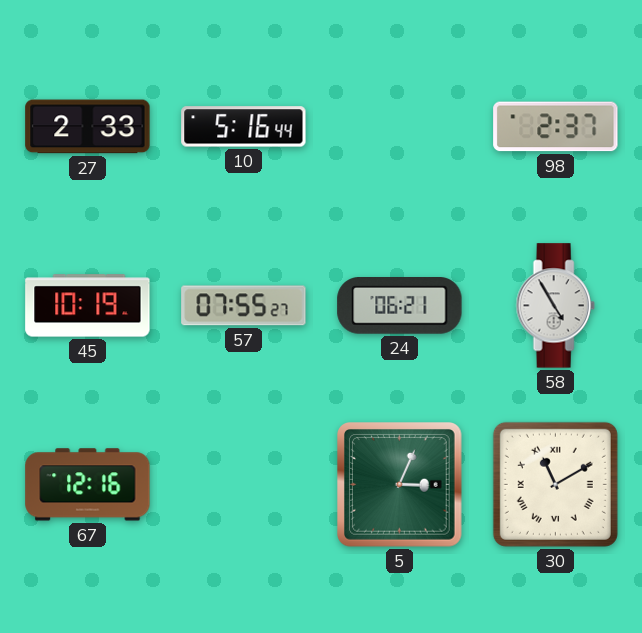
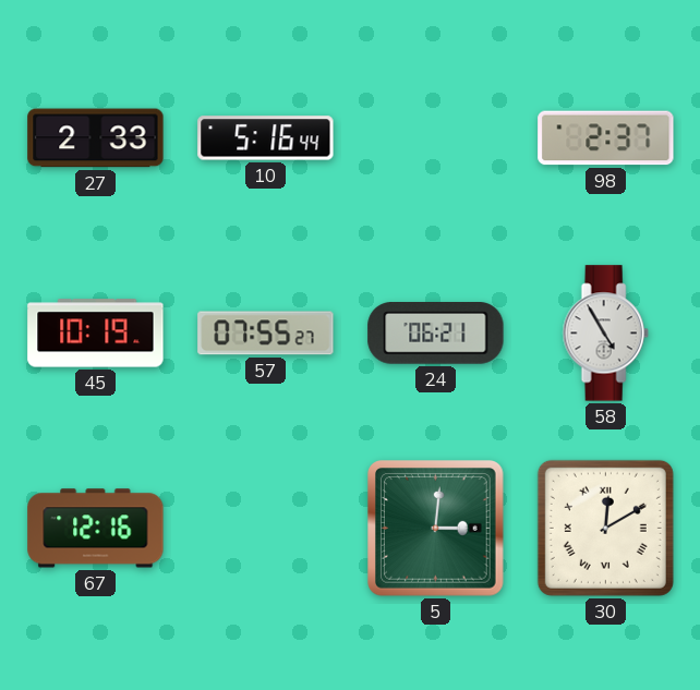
5: 3:04 -> 3:01 (436, 529)
30: 11:10 -> 12:10 (605, 528)
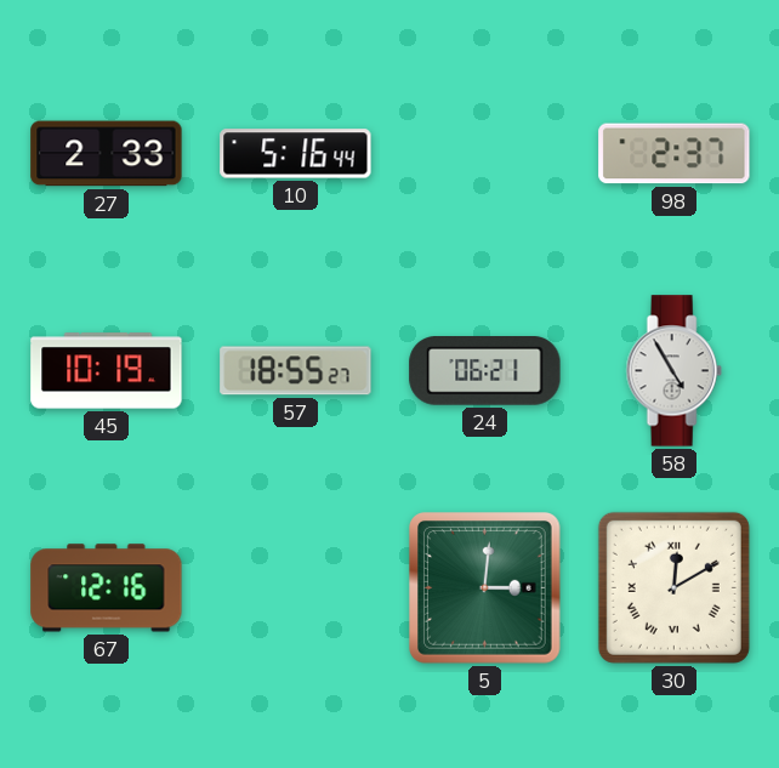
57: 07:55 -> 18:55 (296, 371)
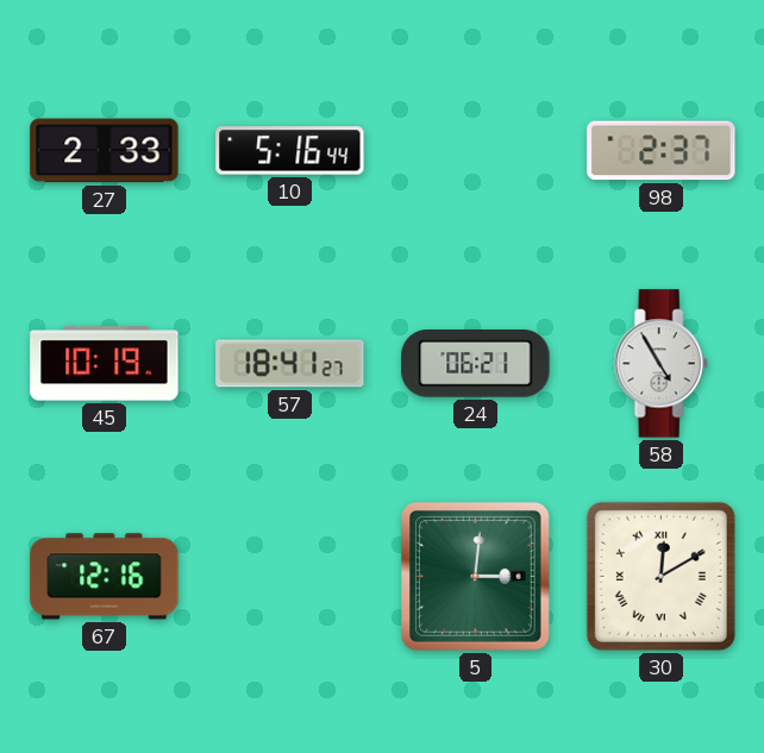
57: 18:55 -> 18:41 (290, 364)
